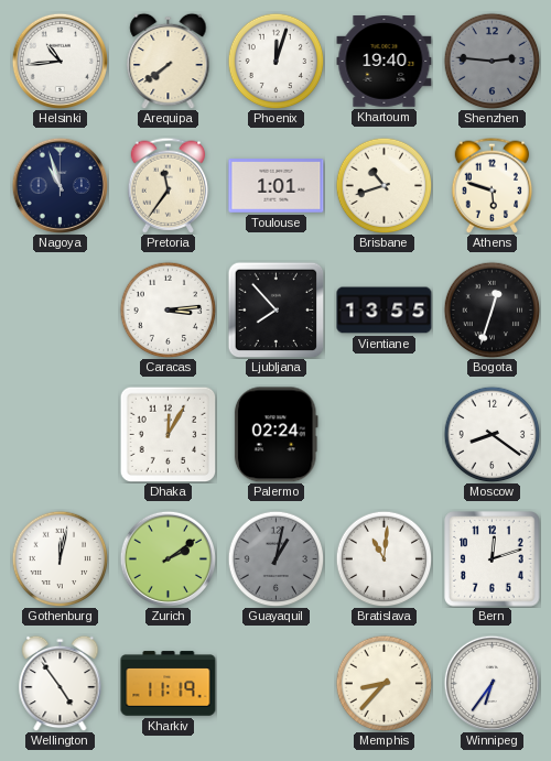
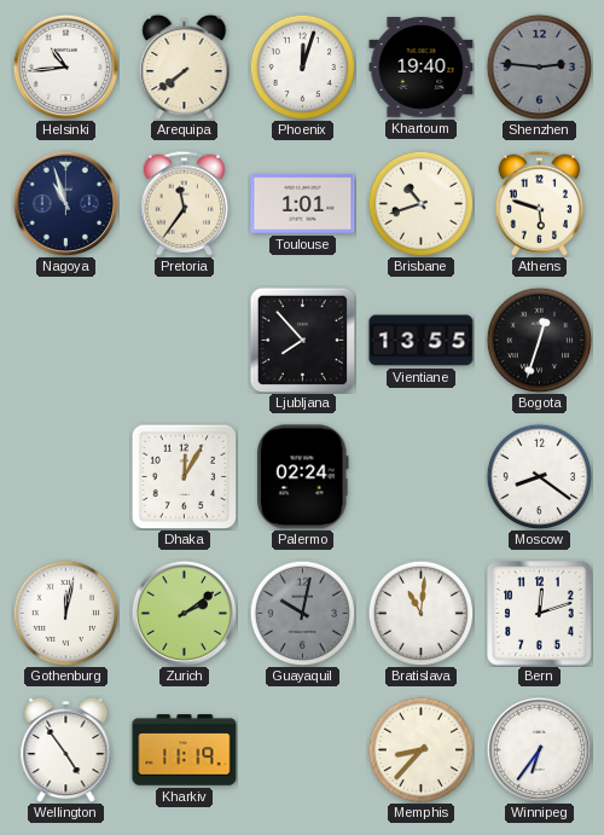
Caracas: 3:14 -> none (168, 309)
Guayaquil: 1:02 -> 10:02 (302, 613)
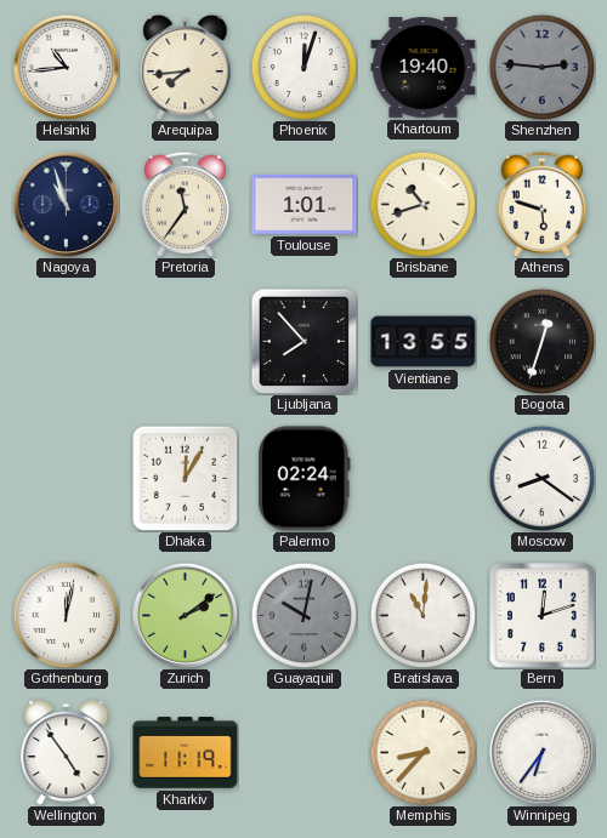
Arequipa: 7:39 -> 7:44 (186, 67)
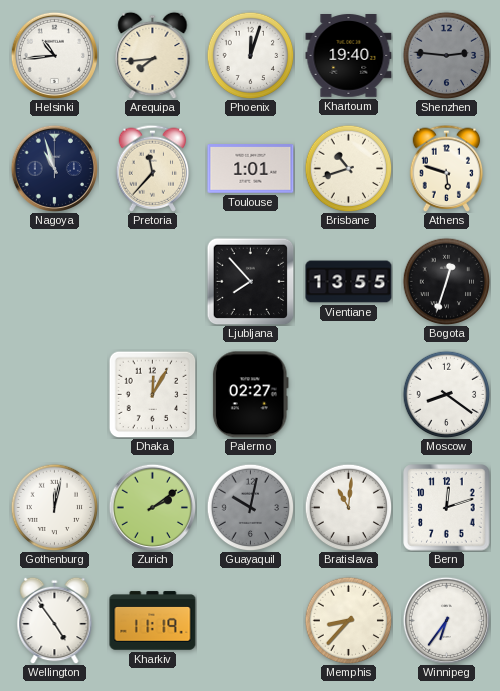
Pretoria: 11:36 -> 11:37 (153, 168)
Palermo: 02:24 -> 02:27 (250, 395)
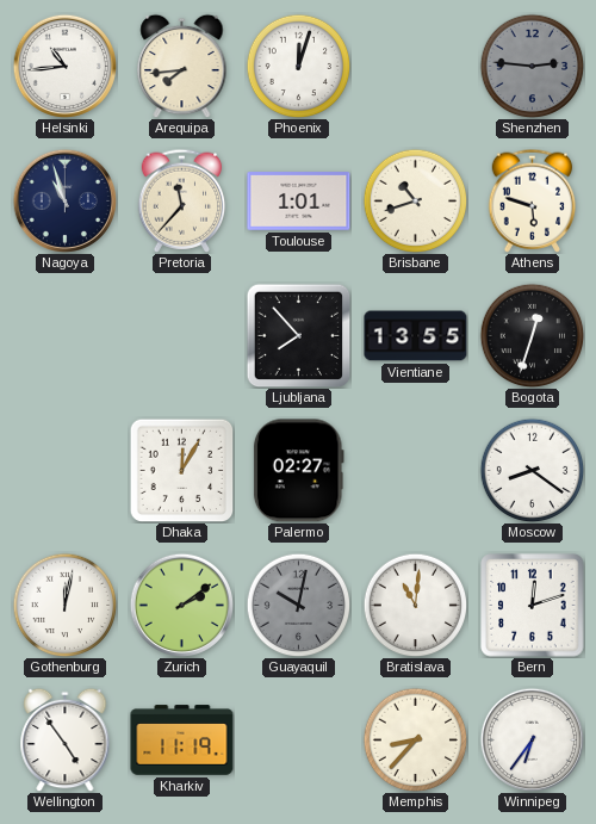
Khartoum: 19:40 -> none (349, 56)
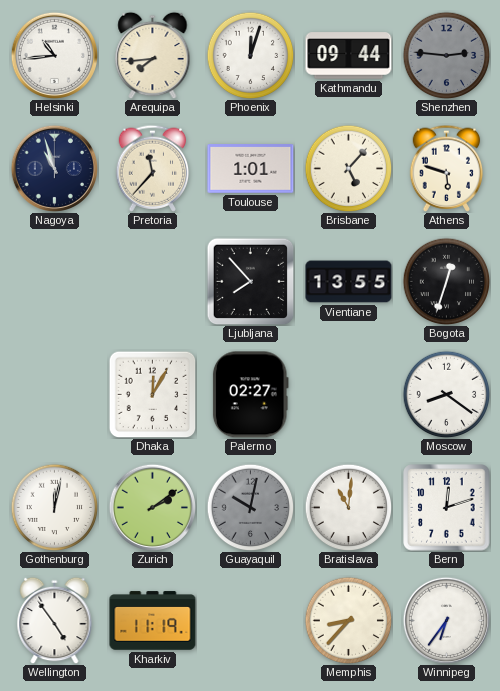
Kathmandu: none -> 09:44 (349, 56)
Brisbane: 10:42 -> 5:07 (348, 168)
